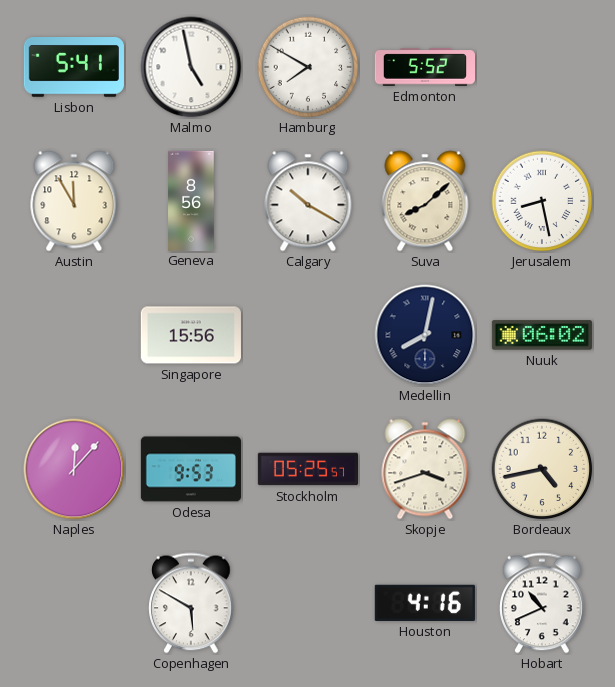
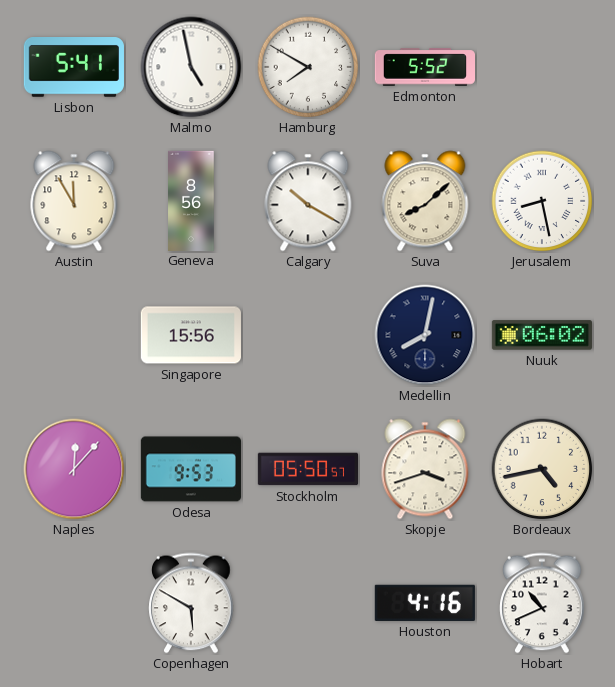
Stockholm: 05:25 -> 05:50 (307, 469)
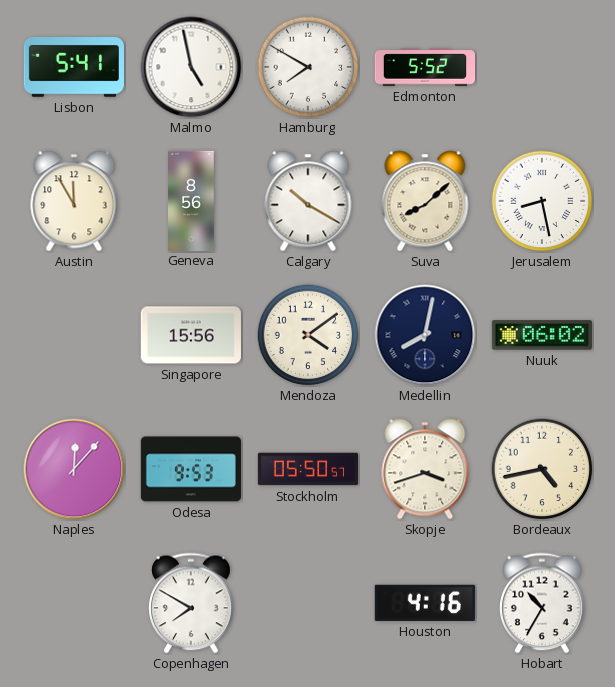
Mendoza: none -> 4:09 (308, 335)
Copenhagen: 5:50 -> 7:50 (191, 603)
Hobart: 10:41 -> 10:35 (542, 603)
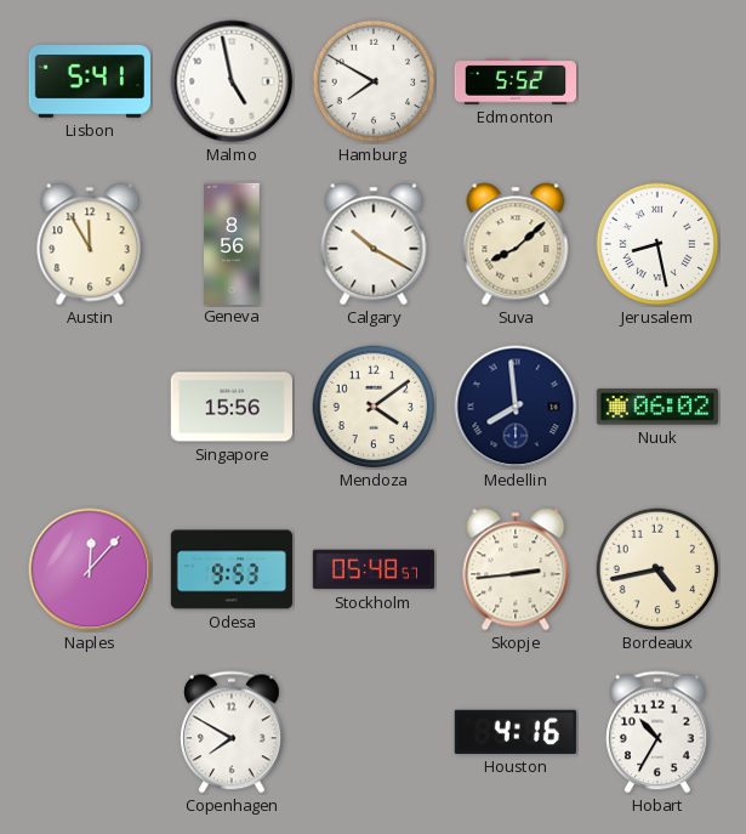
Medellin: 8:02 -> 7:59 (516, 407)
Stockholm: 05:50 -> 05:48 (372, 569)
Skopje: 3:42 -> 2:44 (516, 569)
